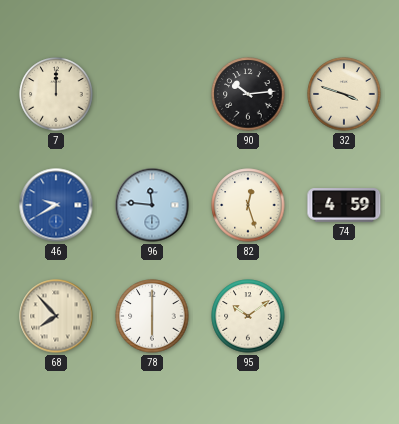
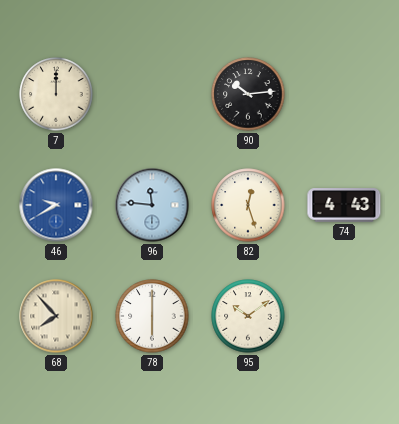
32: 3:48 -> none (344, 94)
74: 4:59 -> 4:43 (344, 205)
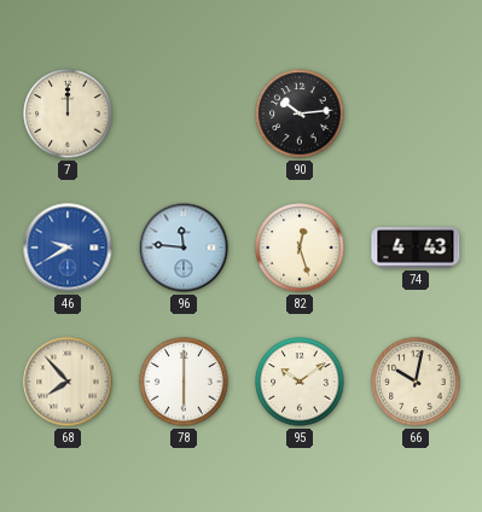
66: none -> 10:02 (416, 382)
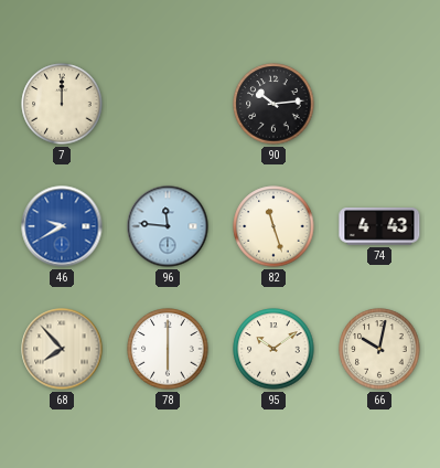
82: 12:27 -> 11:27 (273, 226)
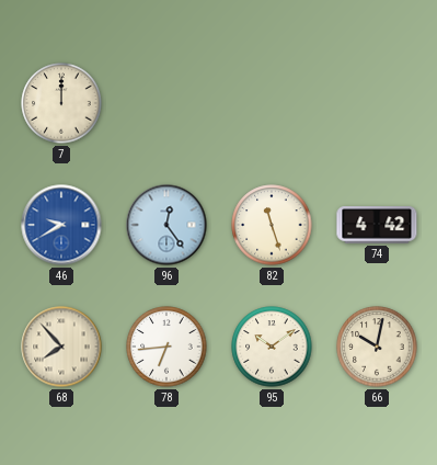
90: 10:14 -> none (273, 104)
96: 11:46 -> 12:24 (166, 225)
74: 4:43 -> 4:42 (377, 225)
78: 6:00 -> 6:44 (166, 347)
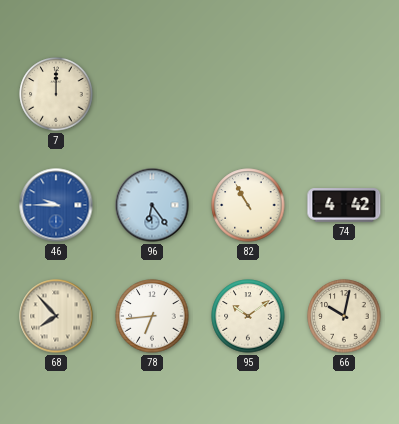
46: 9:40 -> 9:45 (56, 205)
96: 12:24 -> 6:24 (152, 205)
82: 11:27 -> 10:55 (248, 205)
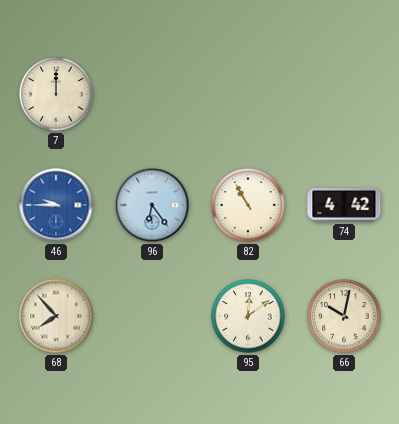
78: 6:44 -> none (152, 316)
95: 10:09 -> 12:09 (248, 316)
